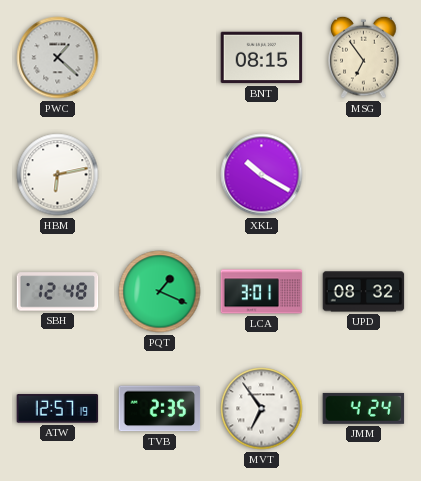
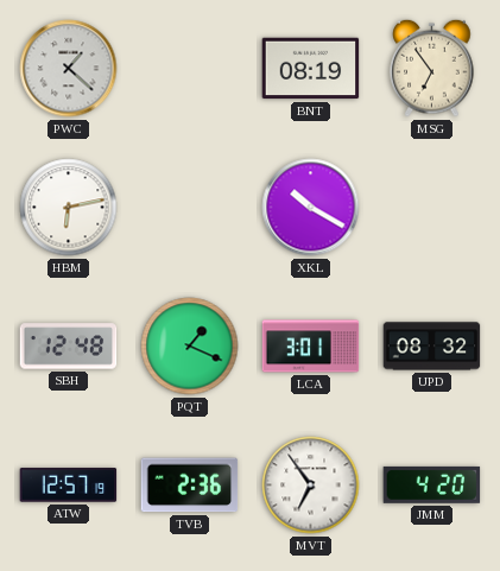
BNT: 08:15 -> 08:19 (311, 69)
TVB: 2:35 -> 2:36 (190, 486)
JMM: 4:24 -> 4:20 (432, 484)
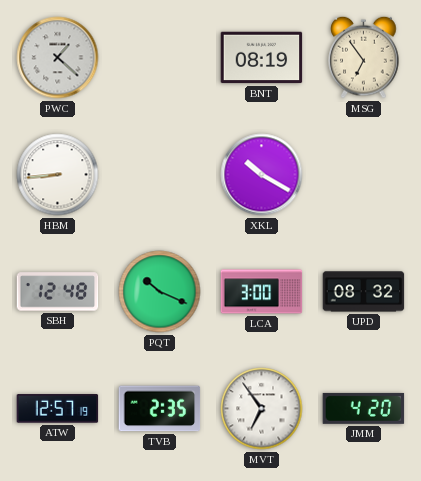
HBM: 6:13 -> 8:44 (58, 175)
PQT: 1:19 -> 10:19 (160, 292)
LCA: 3:01 -> 3:00 (262, 292)
TVB: 2:36 -> 2:35 (160, 409)
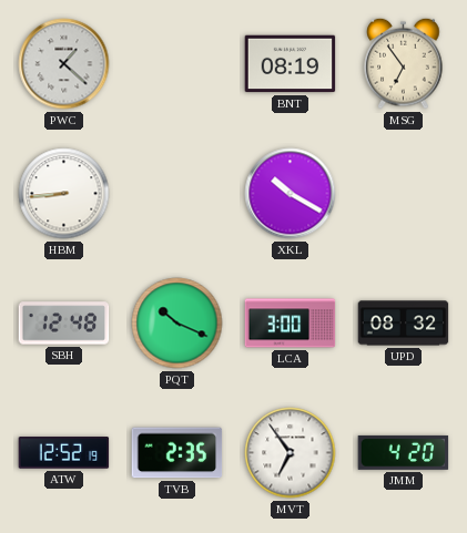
ATW: 12:57 -> 12:52 (64, 453)
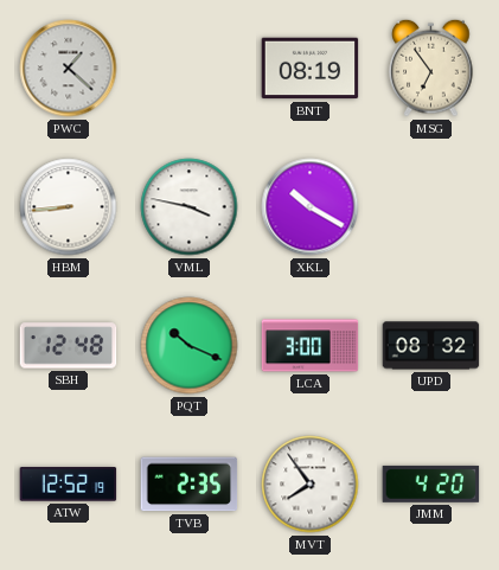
VML: none -> 3:47 (190, 207)
MVT: 6:54 -> 7:54 (311, 485)
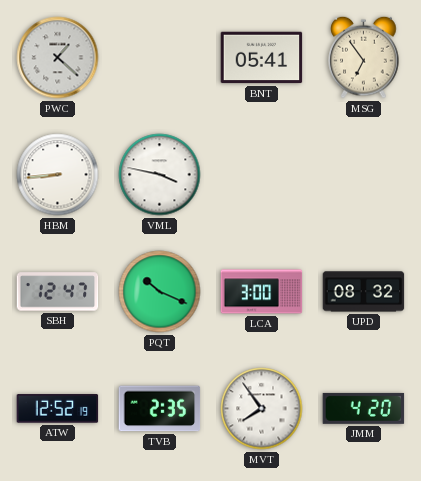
BNT: 08:19 -> 05:41 (262, 58)
XKL: 10:20 -> none (311, 207)
SBH: 12:48 -> 12:47 (58, 292)
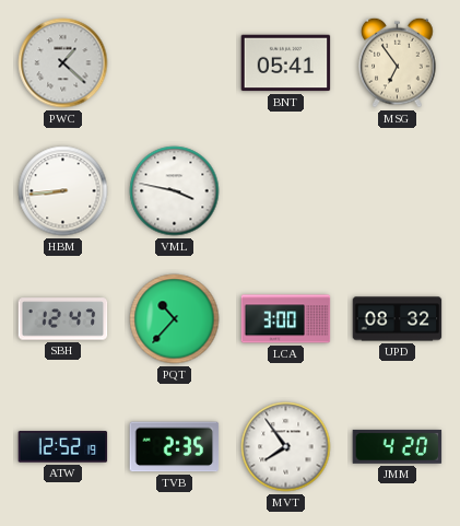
PQT: 10:19 -> 10:37 (175, 319)
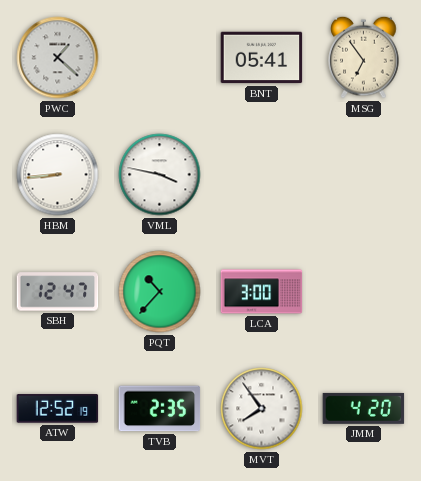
UPD: 08:32 -> none (398, 319)
